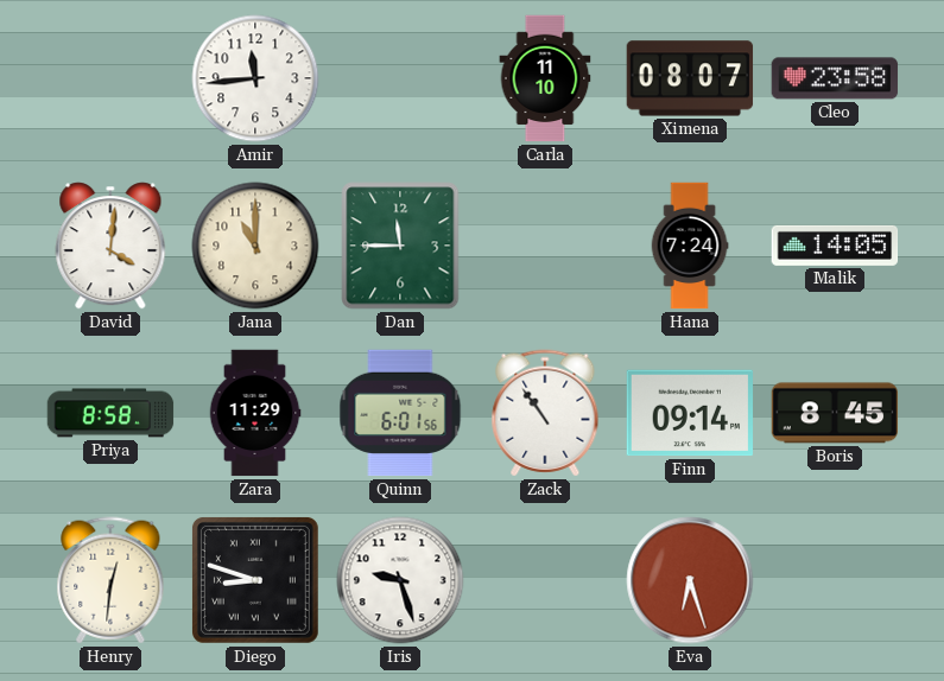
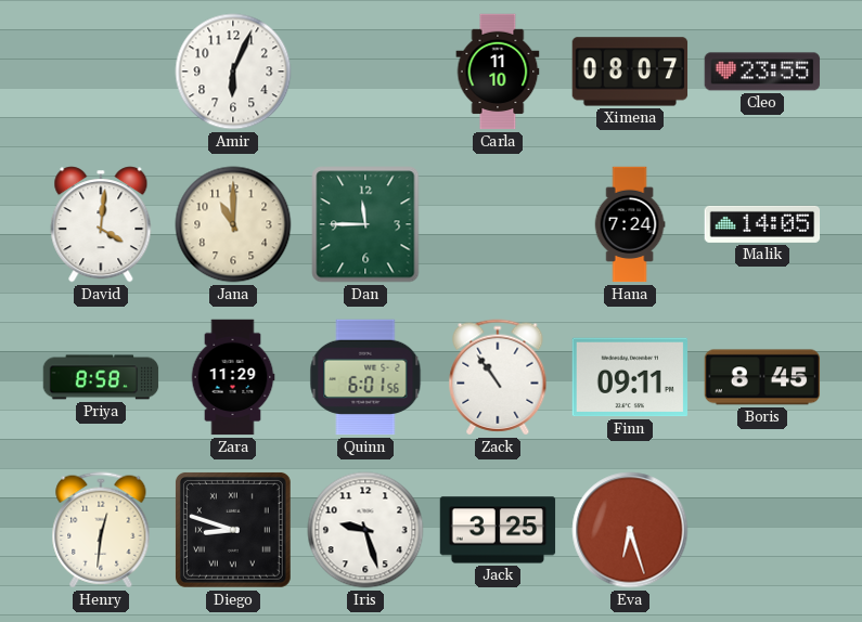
Amir: 11:44 -> 6:04 (233, 72)
Cleo: 23:58 -> 23:55 (762, 72)
Finn: 09:14 -> 09:11 (630, 377)
Jack: none -> 3:25 (498, 530)
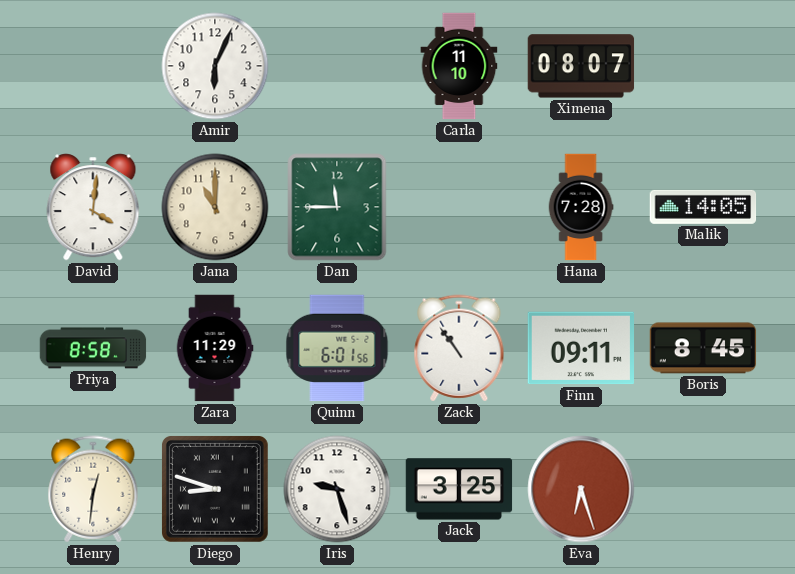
Cleo: 23:55 -> none (762, 72)
Hana: 7:24 -> 7:28 (581, 207)
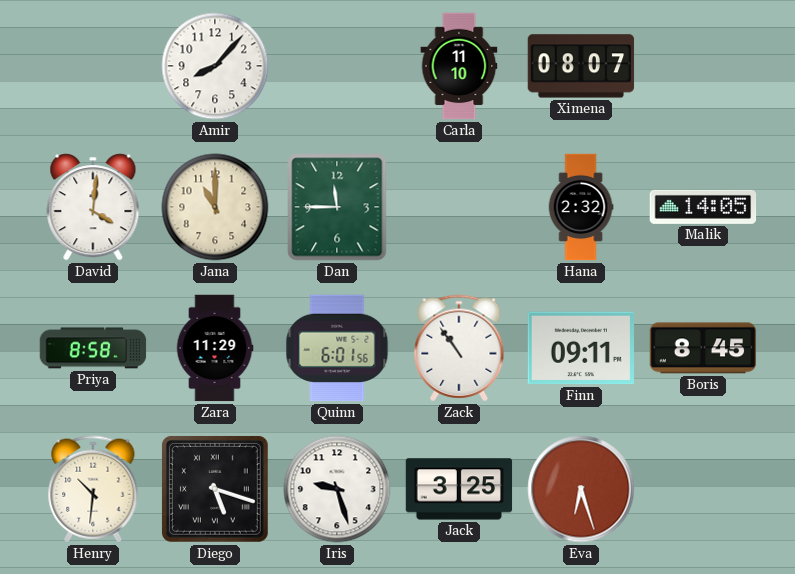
Amir: 6:04 -> 8:07 (215, 66)
Hana: 7:28 -> 2:32 (581, 207)
Henry: 12:31 -> 10:31 (93, 489)
Diego: 8:48 -> 5:18 (215, 489)
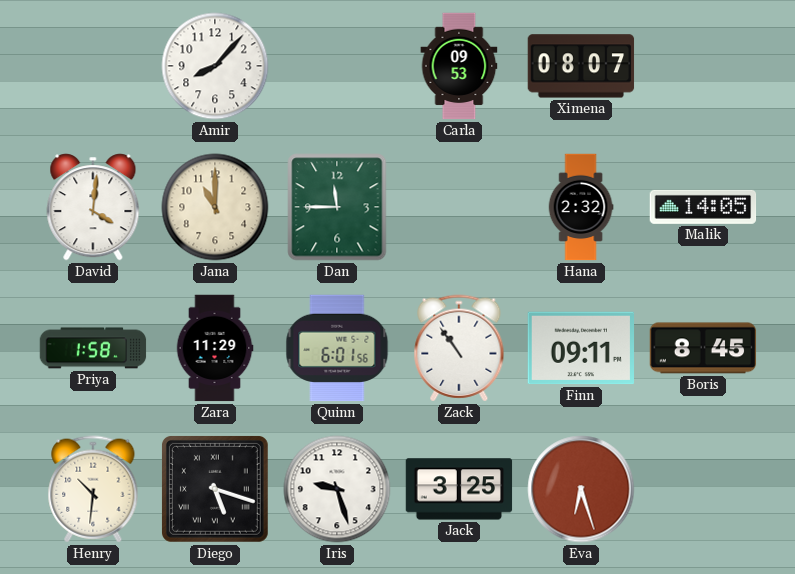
Carla: 11:10 -> 09:53 (459, 66)
Priya: 8:58 -> 1:58 (93, 348)
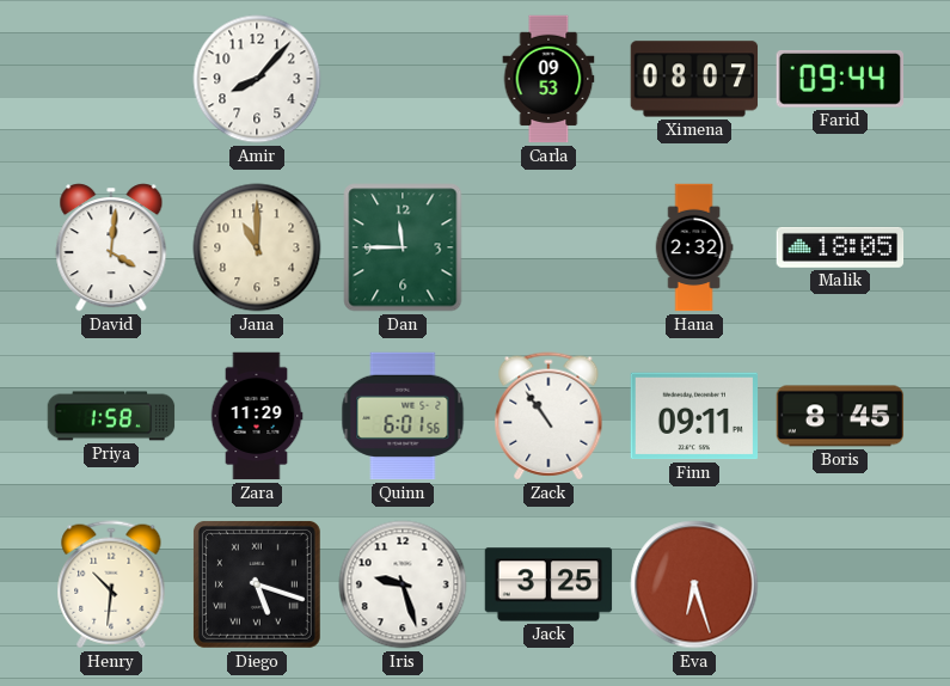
Farid: none -> 09:44 (839, 80)
Malik: 14:05 -> 18:05 (840, 247)
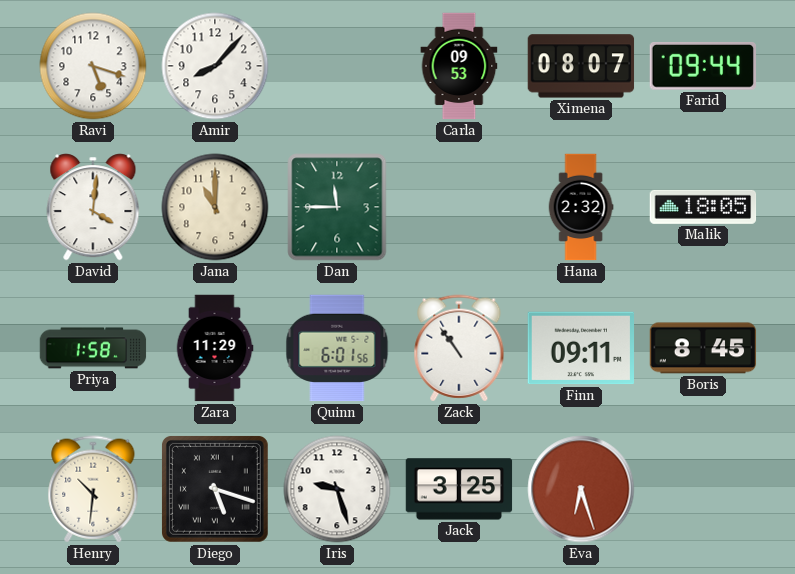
Ravi: none -> 5:18 (93, 66)
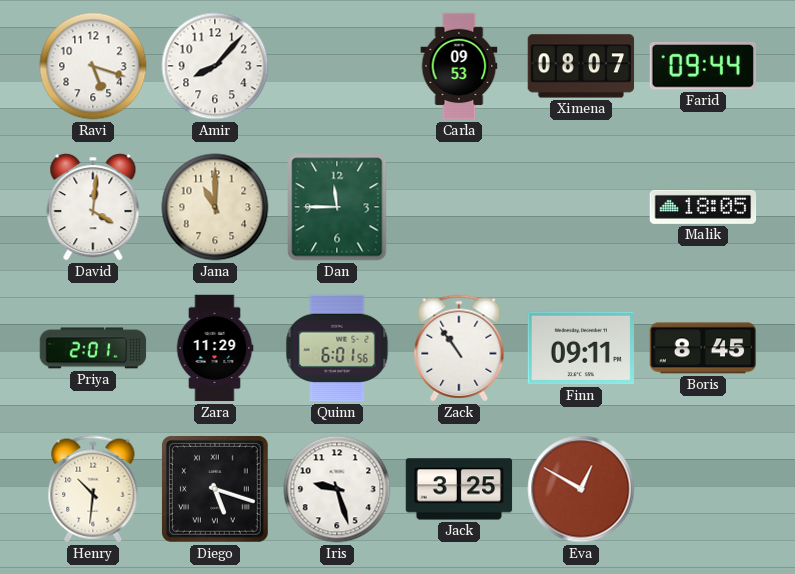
Hana: 2:32 -> none (581, 207)
Priya: 1:58 -> 2:01 (93, 348)
Eva: 6:27 -> 12:50 (581, 489)
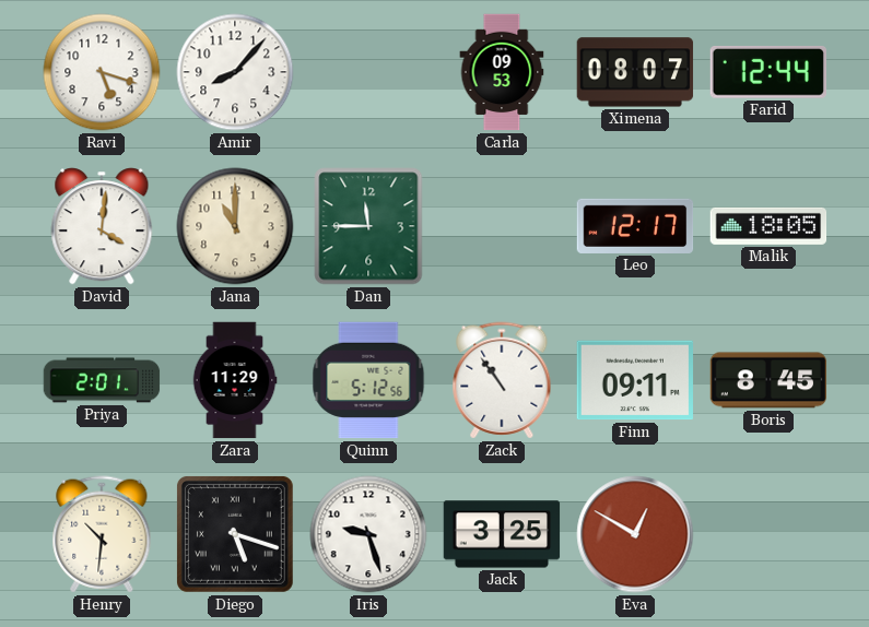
Farid: 09:44 -> 12:44 (767, 73)
Leo: none -> 12:17 (635, 226)
Quinn: 6:01 -> 5:12 (368, 380)
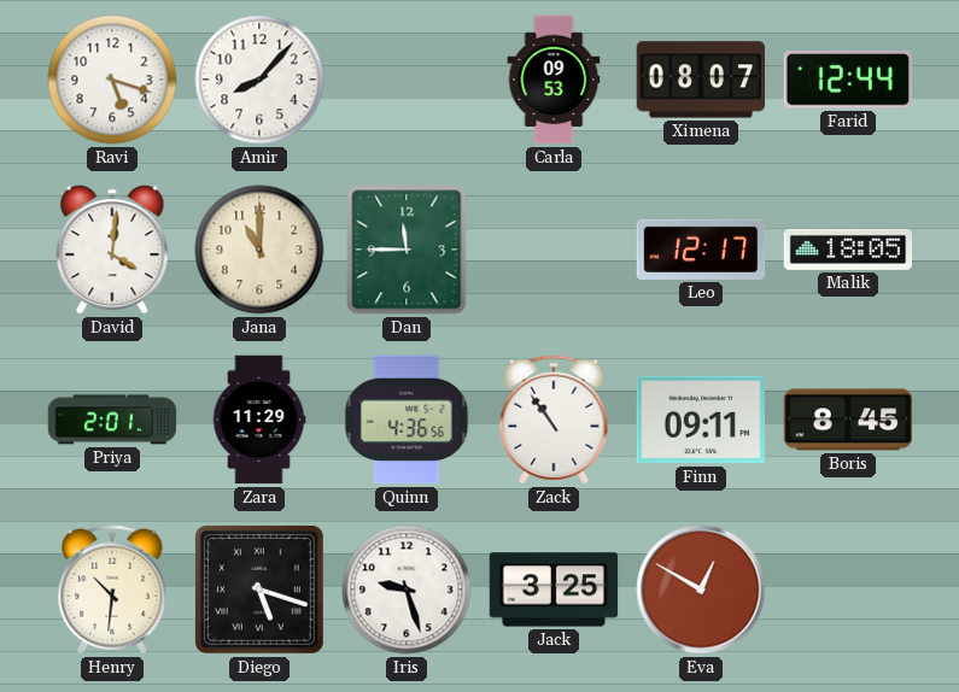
Quinn: 5:12 -> 4:36 (407, 420)
